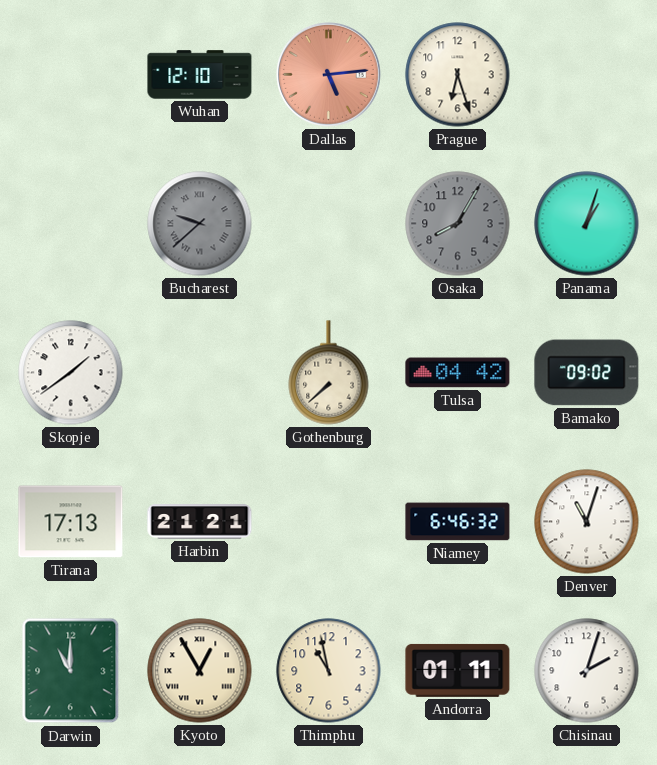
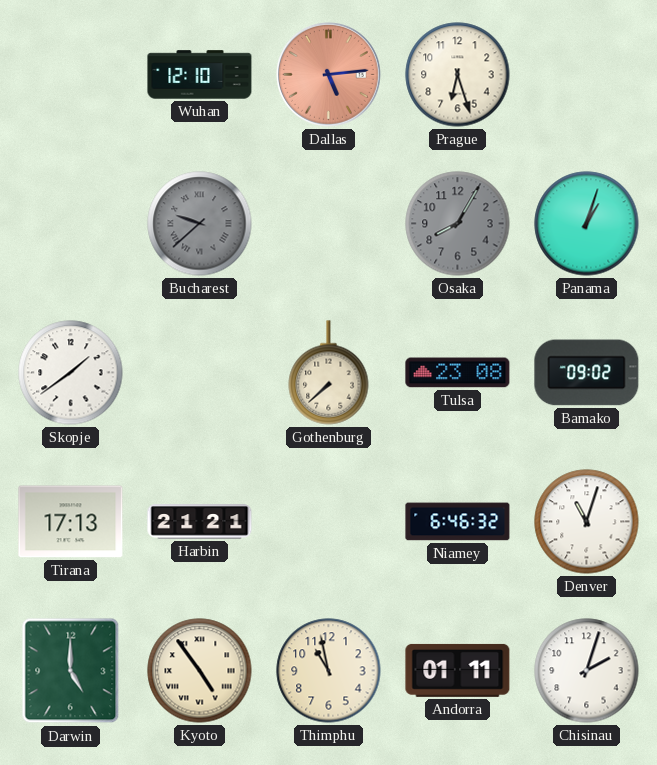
Tulsa: 04:42 -> 23:08 (458, 373)
Darwin: 11:00 -> 5:00 (71, 671)
Kyoto: 12:55 -> 4:54 (200, 671)
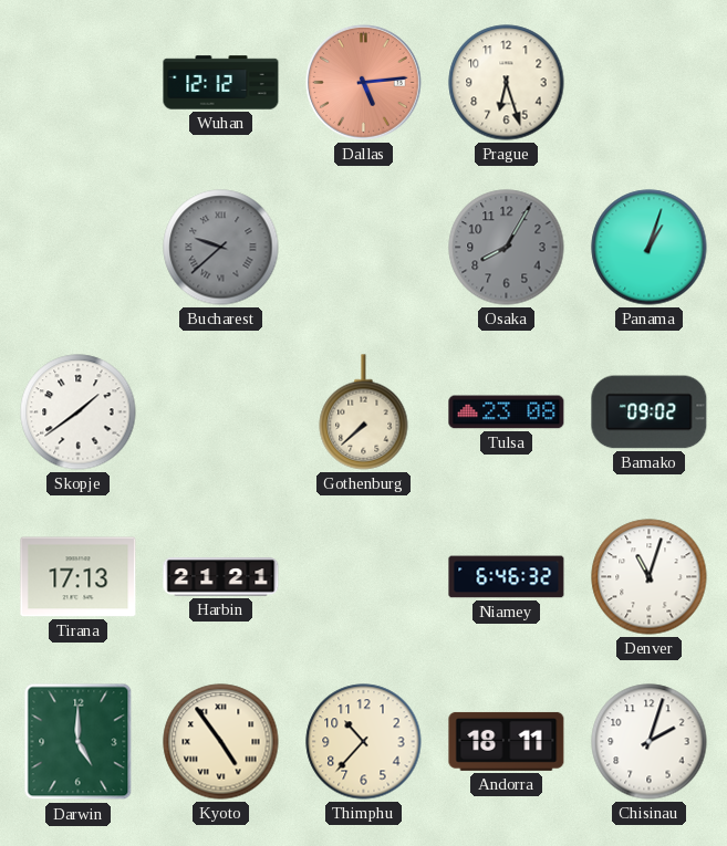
Wuhan: 12:10 -> 12:12 (221, 83)
Thimphu: 10:58 -> 10:37 (364, 742)
Andorra: 01:11 -> 18:11 (507, 741)
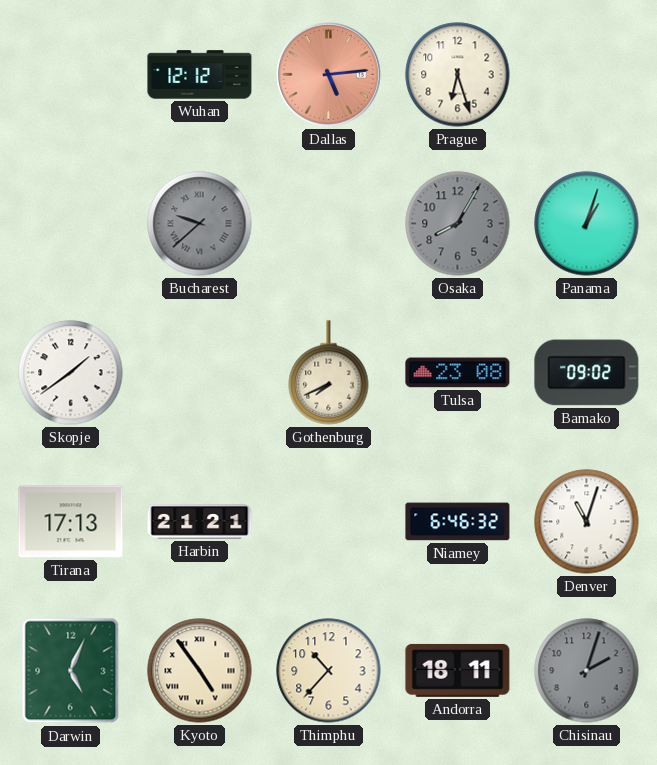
Gothenburg: 7:38 -> 7:41 (329, 373)
Darwin: 5:00 -> 5:04 (71, 671)
Chisinau dial: white -> grey (587, 671)
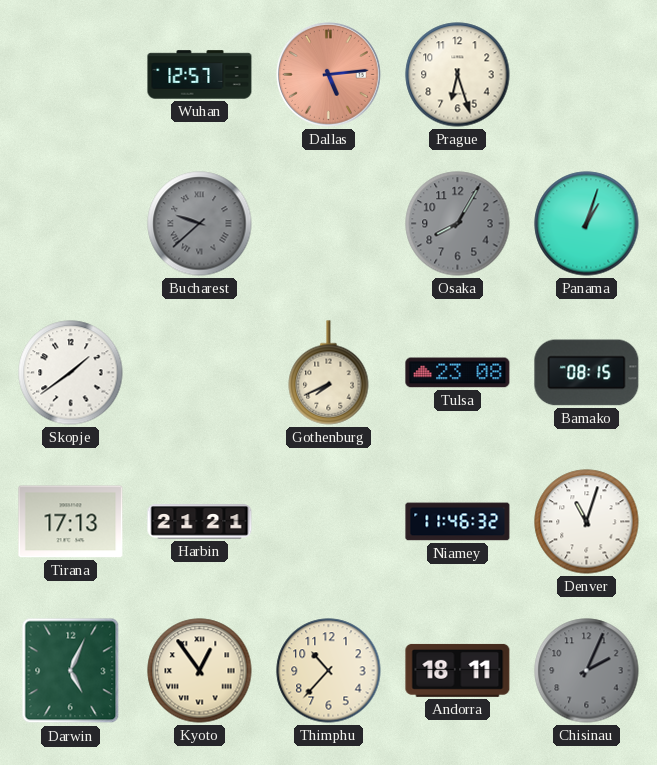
Wuhan: 12:12 -> 12:57 (200, 75)
Bamako: 09:02 -> 08:15 (587, 373)
Niamey: 6:46 -> 11:46 (458, 522)
Kyoto: 4:54 -> 12:54 (200, 671)
Chisinau: 2:03 -> 2:04 (587, 671)
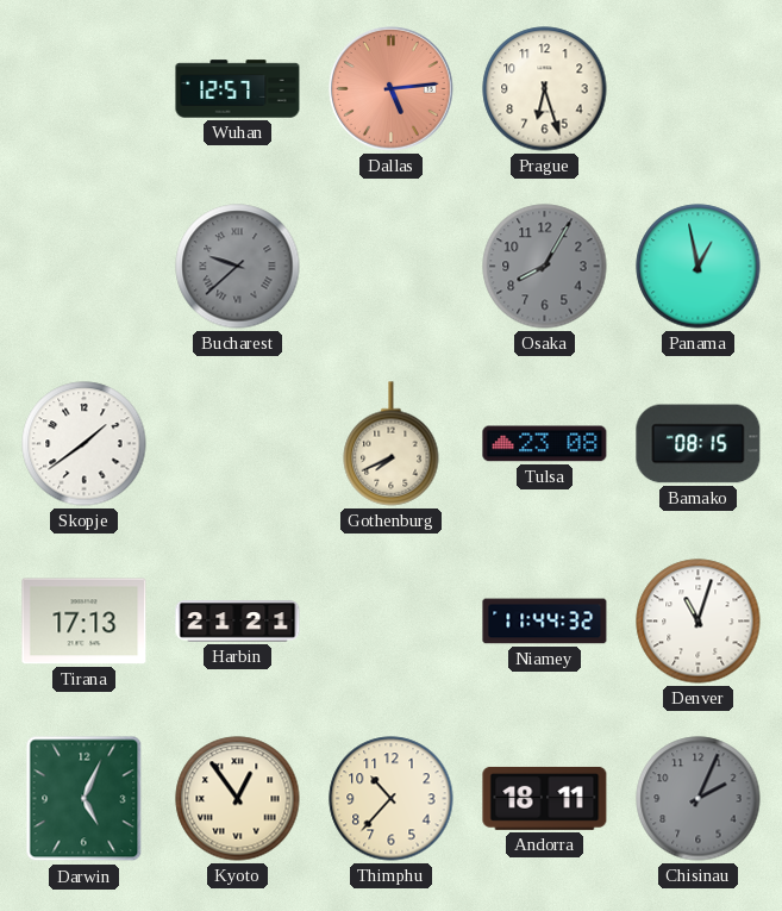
Panama: 1:03 -> 12:58 (699, 267)
Niamey: 11:46 -> 11:44 (545, 622)
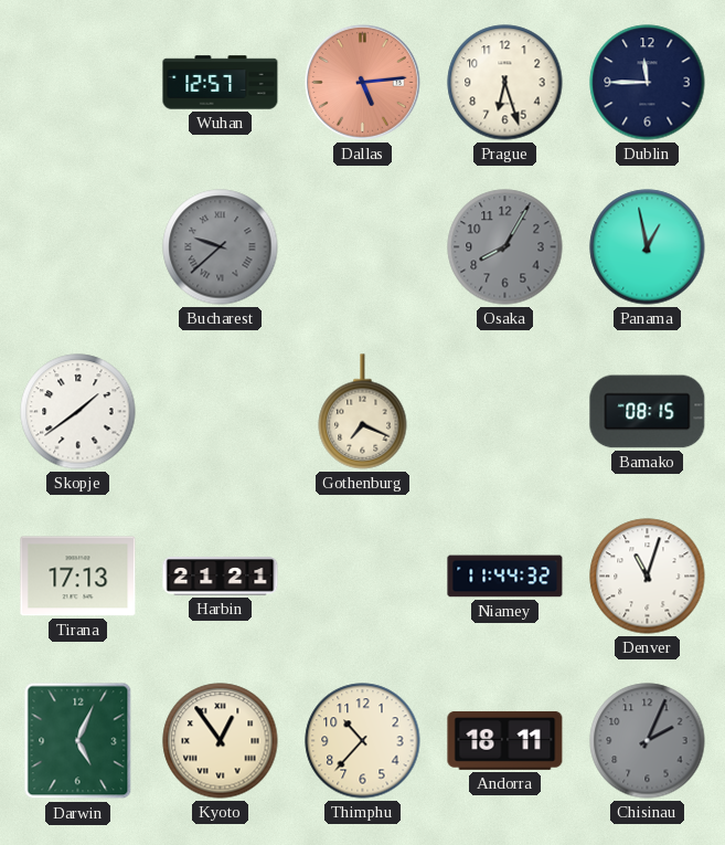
Dublin: none -> 11:45 (648, 83)
Gothenburg: 7:41 -> 7:19 (363, 412)
Tulsa: 23:08 -> none (545, 444)
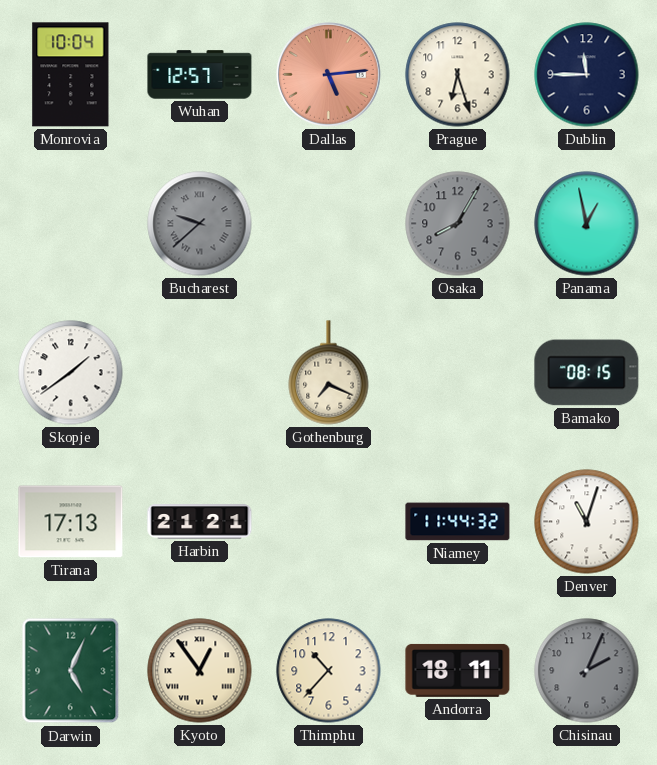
Monrovia: none -> 10:04 (71, 75)
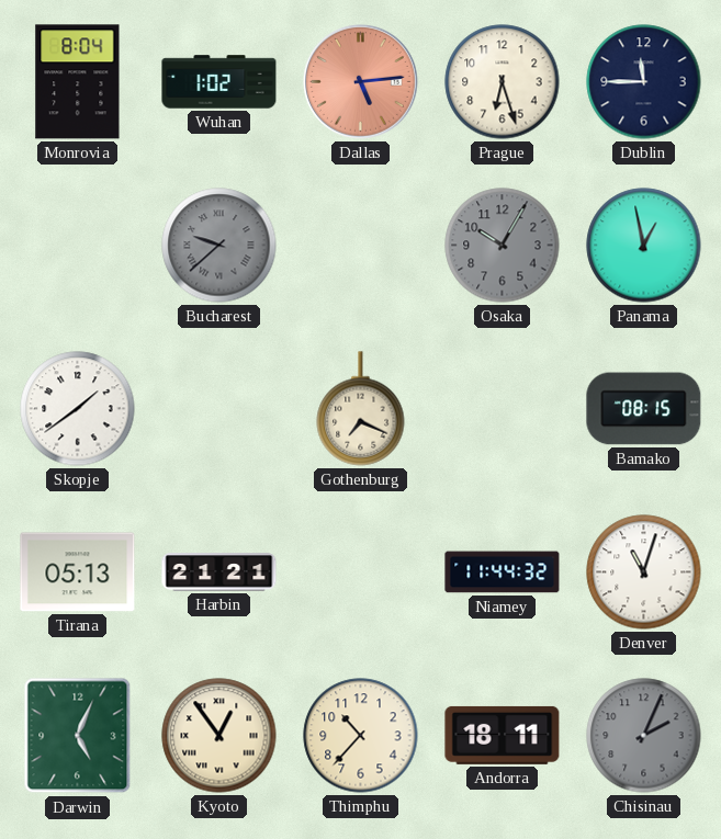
Monrovia: 10:04 -> 8:04 (78, 82)
Wuhan: 12:57 -> 1:02 (219, 82)
Osaka: 8:05 -> 10:05 (503, 246)
Tirana: 17:13 -> 05:13 (78, 572)
